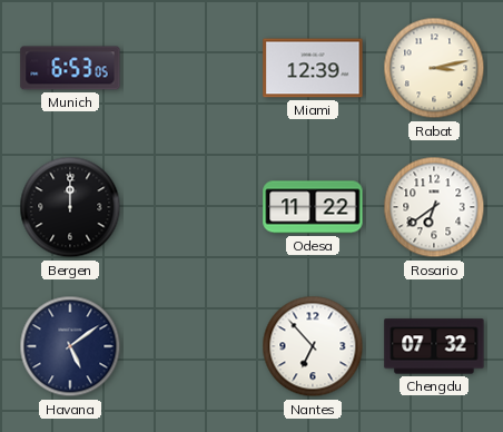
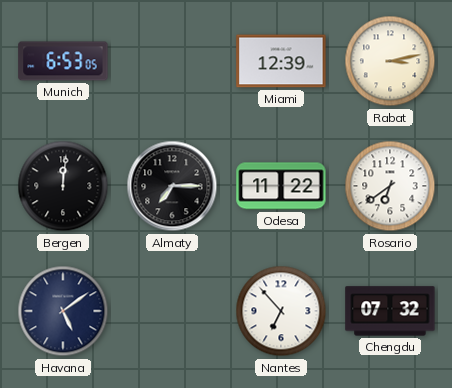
Bergen: 12:00 -> 12:01 (63, 186)
Almaty: none -> 7:15 (172, 186)
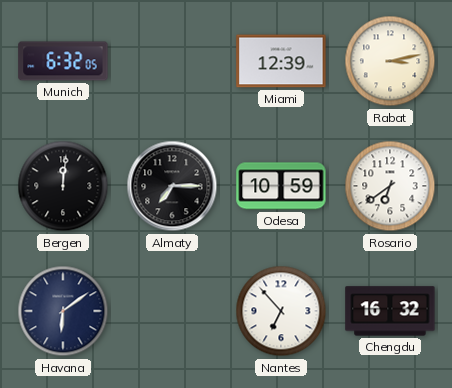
Munich: 6:53 -> 6:32 (63, 61)
Odesa: 11:22 -> 10:59 (281, 186)
Havana: 5:09 -> 6:09 (63, 311)
Chengdu: 07:32 -> 16:32 (390, 311)
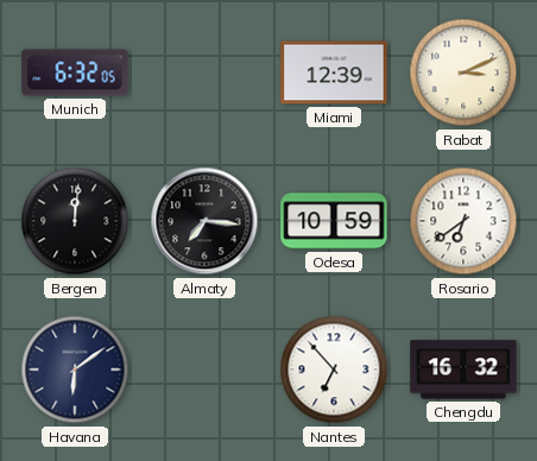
Rabat: 3:13 -> 3:11 (463, 72)
Almaty: 7:15 -> 7:16 (204, 221)
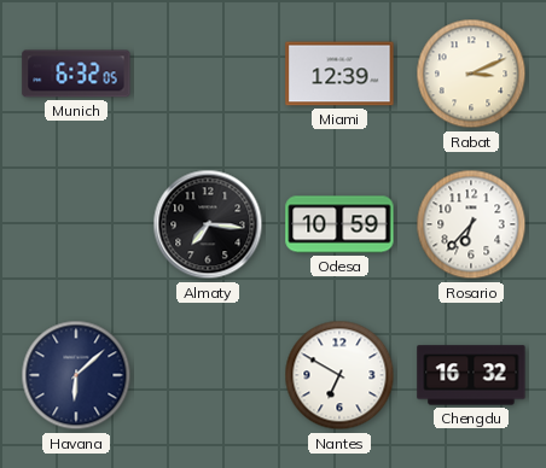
Bergen: 12:01 -> none (75, 221)
Rosario: 6:39 -> 6:37 (471, 224)
Havana: 6:09 -> 6:08 (76, 375)
Nantes: 6:53 -> 6:50 (339, 375)
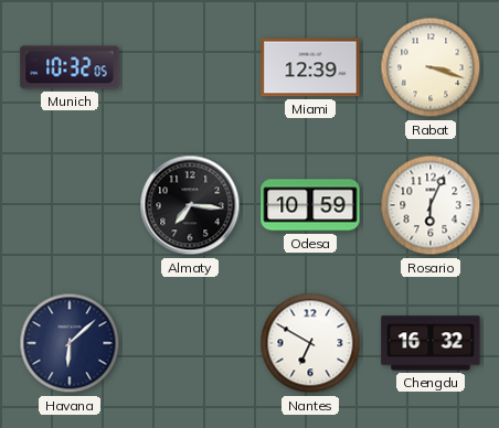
Munich: 6:32 -> 10:32 (70, 67)
Rabat: 3:11 -> 3:18 (431, 67)
Rosario: 6:37 -> 6:04 (431, 205)
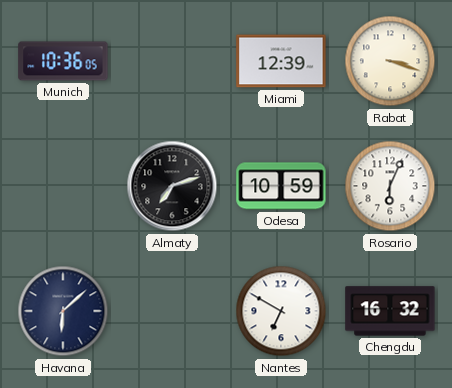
Munich: 10:32 -> 10:36 (63, 61)
Almaty: 7:16 -> 7:12 (172, 186)
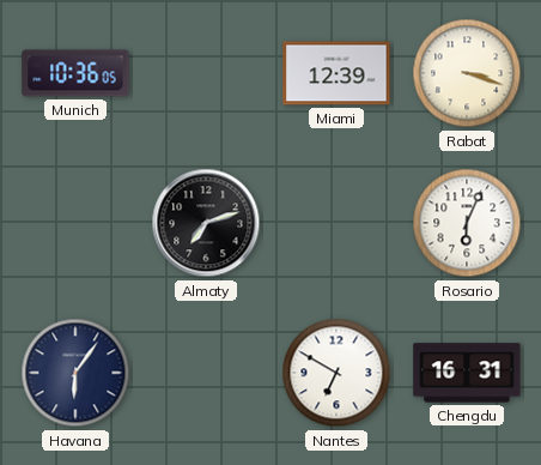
Odesa: 10:59 -> none (281, 186)
Havana: 6:08 -> 6:06 (75, 373)
Chengdu: 16:32 -> 16:31 (467, 373)
